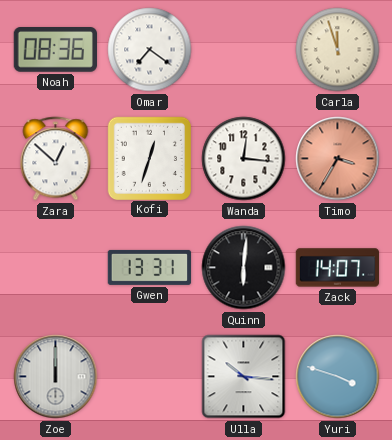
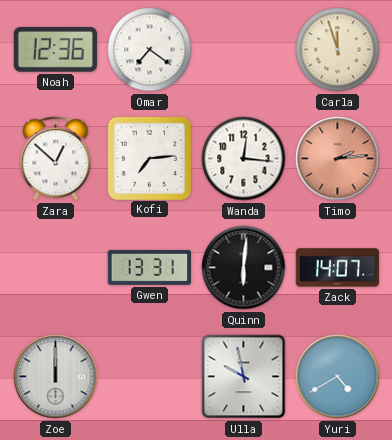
Noah: 08:36 -> 12:36 (55, 50)
Kofi: 12:33 -> 7:14 (149, 158)
Timo: 3:35 -> 2:14 (338, 159)
Ulla: 10:16 -> 9:58 (244, 377)
Yuri: 3:48 -> 4:40 (338, 377)
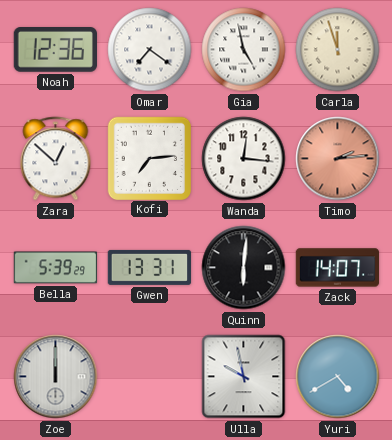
Gia: none -> 4:58 (244, 50)
Bella: none -> 5:39 (56, 268)
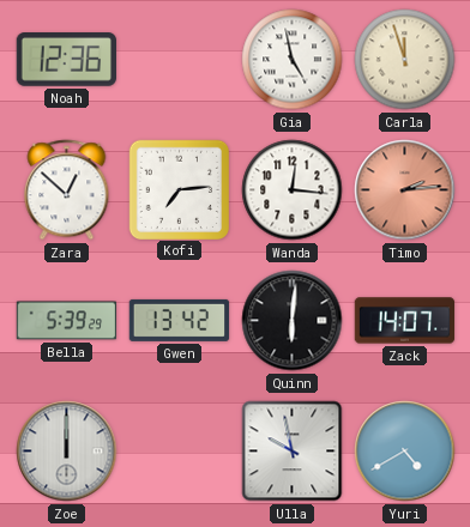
Omar: 7:21 -> none (150, 50)
Gwen: 13:31 -> 13:42 (180, 320)
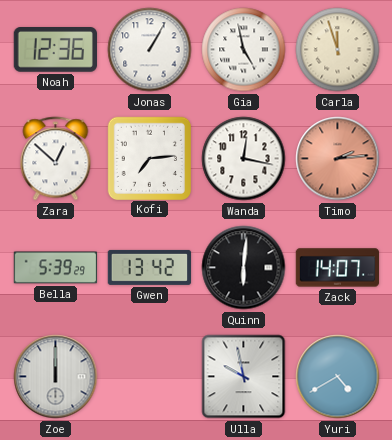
Jonas: none -> 1:05 (150, 50)
Wanda: 12:16 -> 12:17 (244, 159)
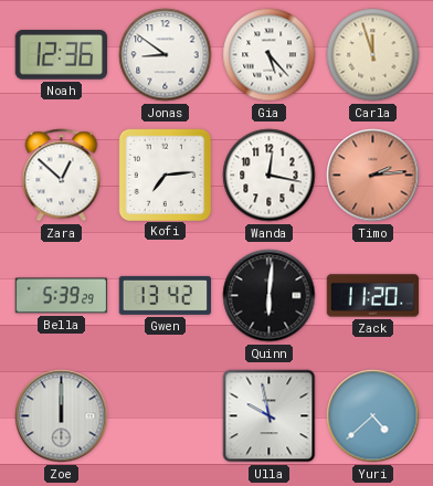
Jonas: 1:05 -> 8:51 (166, 55)
Gia: 4:58 -> 5:23 (270, 55)
Zack: 14:07 -> 11:20 (373, 296)
Yuri: 4:40 -> 4:38 (373, 416)
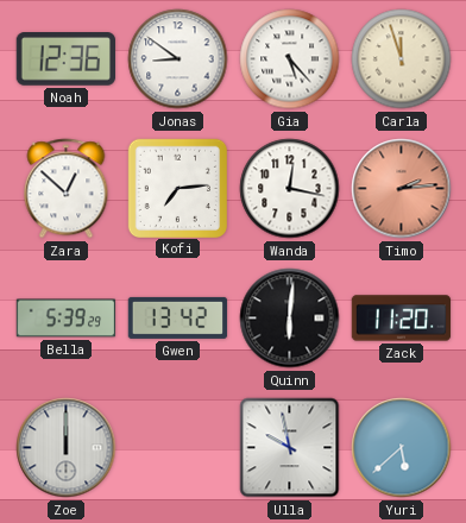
Yuri: 4:38 -> 5:38 (402, 448)
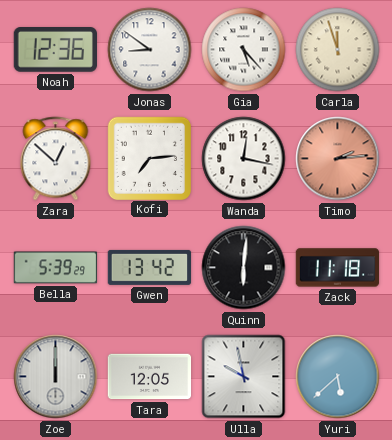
Zack: 11:20 -> 11:18 (338, 268)
Tara: none -> 12:05 (150, 377)
